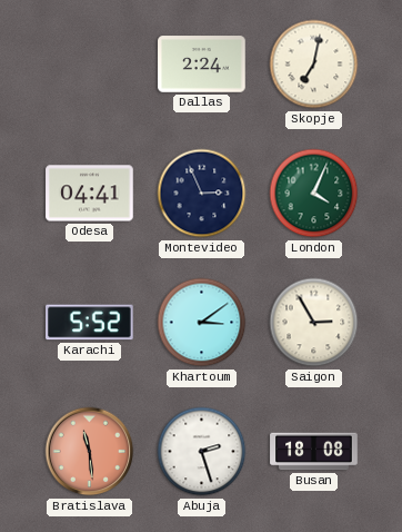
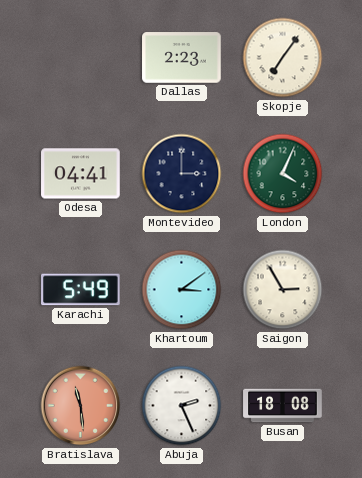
Dallas: 2:24 -> 2:23 (182, 58)
Skopje: 7:02 -> 7:06 (283, 58)
Montevideo: 2:56 -> 3:00 (182, 174)
Karachi: 5:52 -> 5:49 (81, 290)
Abuja: 2:27 -> 2:26 (182, 406)
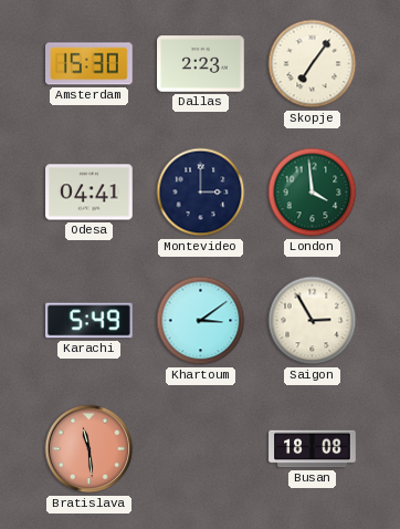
Amsterdam: none -> 15:30 (90, 64)
London: 4:04 -> 3:59 (313, 193)
Abuja: 2:26 -> none (182, 406)
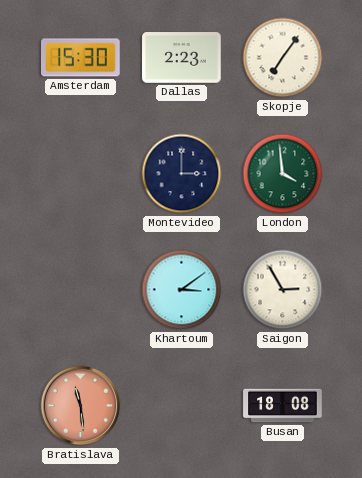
Odesa: 04:41 -> none (90, 193)
Karachi: 5:49 -> none (90, 321)
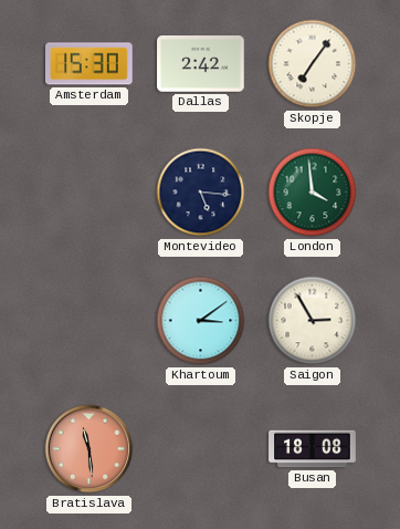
Dallas: 2:23 -> 2:42 (201, 64)
Montevideo: 3:00 -> 5:16 (201, 193)
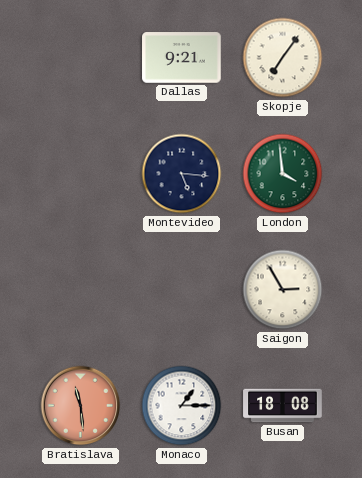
Amsterdam: 15:30 -> none (90, 64)
Dallas: 2:42 -> 9:21 (182, 58)
Khartoum: 3:09 -> none (201, 321)
Monaco: none -> 1:15 (182, 406)
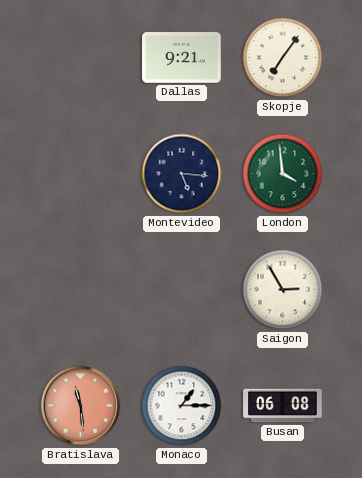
Busan: 18:08 -> 06:08 (283, 406)
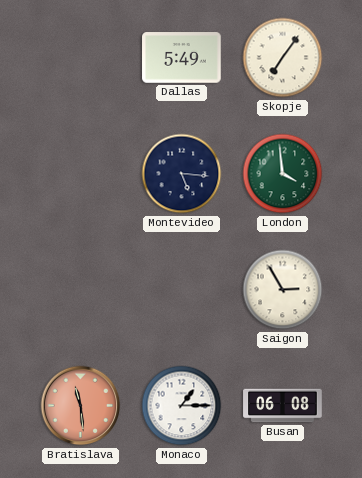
Dallas: 9:21 -> 5:49 (182, 58)
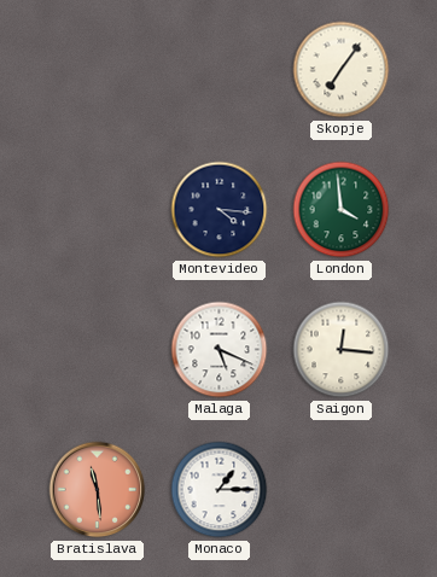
Dallas: 5:49 -> none (182, 58)
Montevideo: 5:16 -> 4:16 (220, 210)
Malaga: none -> 5:19 (220, 350)
Saigon: 2:55 -> 12:16 (342, 350)
Busan: 06:08 -> none (283, 406)
